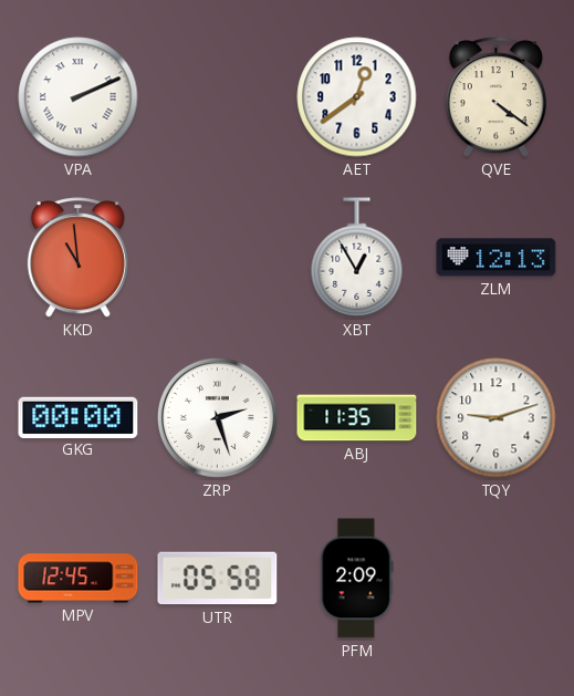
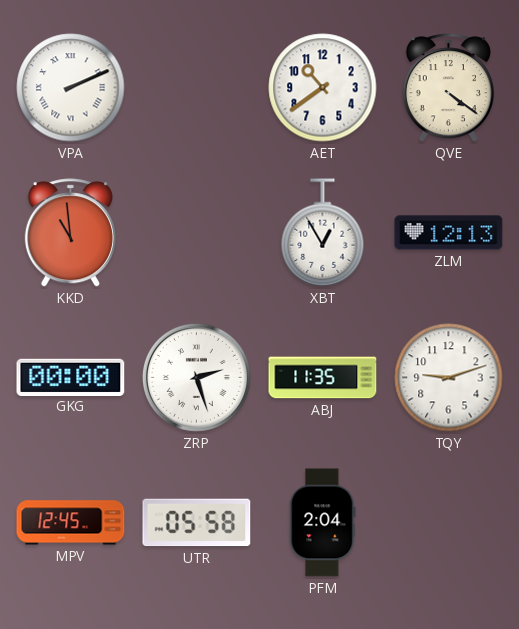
AET: 12:39 -> 10:39 (323, 88)
PFM: 2:09 -> 2:04 (323, 523)
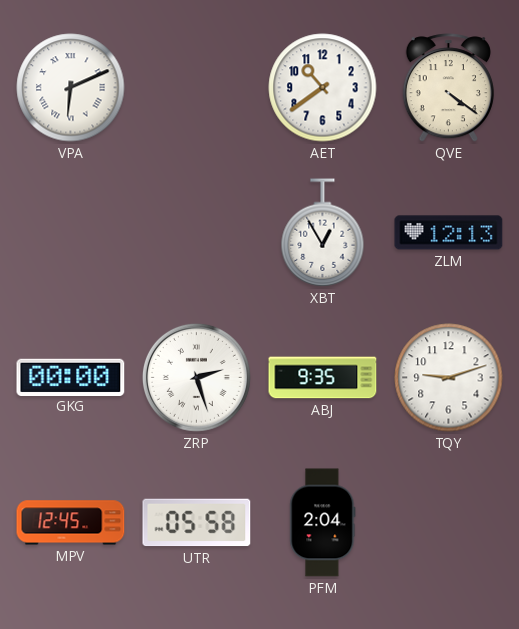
VPA: 2:11 -> 6:11 (71, 88)
KKD: 10:59 -> none (70, 233)
ABJ: 11:35 -> 9:35 (323, 378)
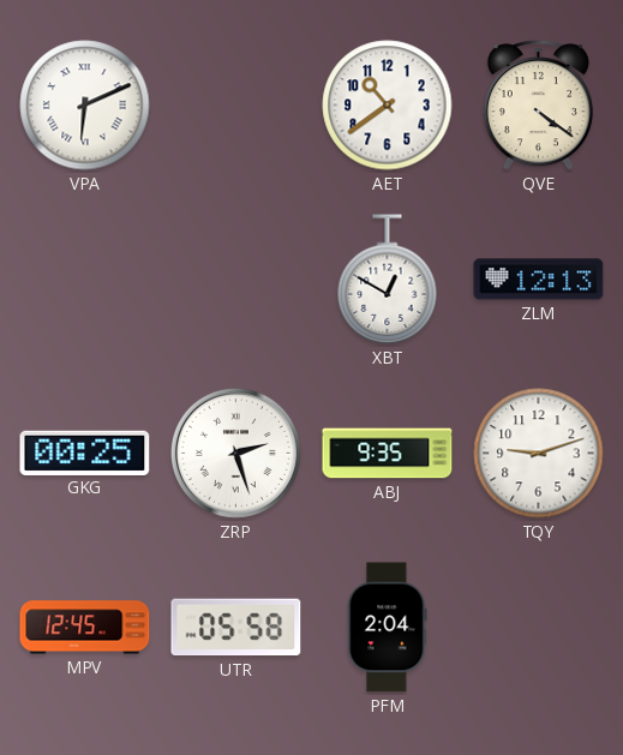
XBT: 12:55 -> 12:50 (388, 280)
GKG: 00:00 -> 00:25 (85, 453)
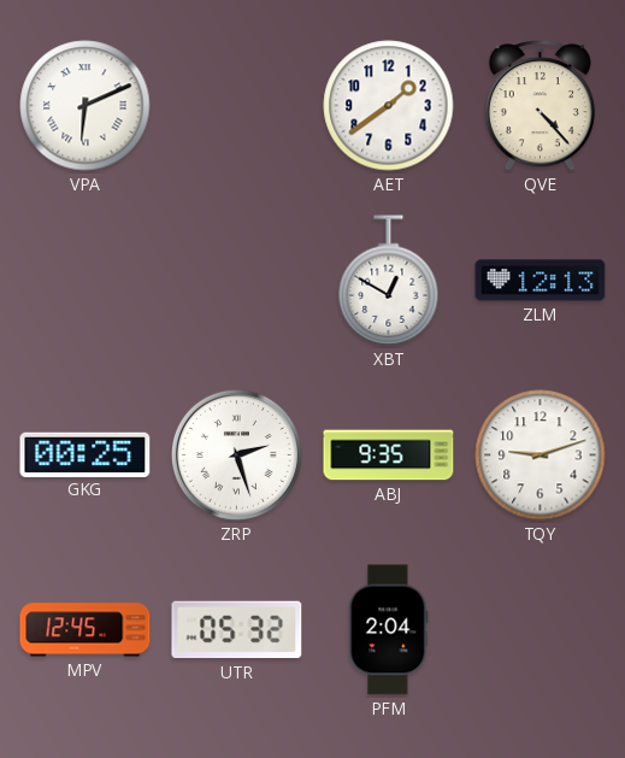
AET: 10:39 -> 1:39 (389, 106)
QVE: 4:21 -> 4:23 (539, 106)
UTR: 05:58 -> 05:32 (237, 630)
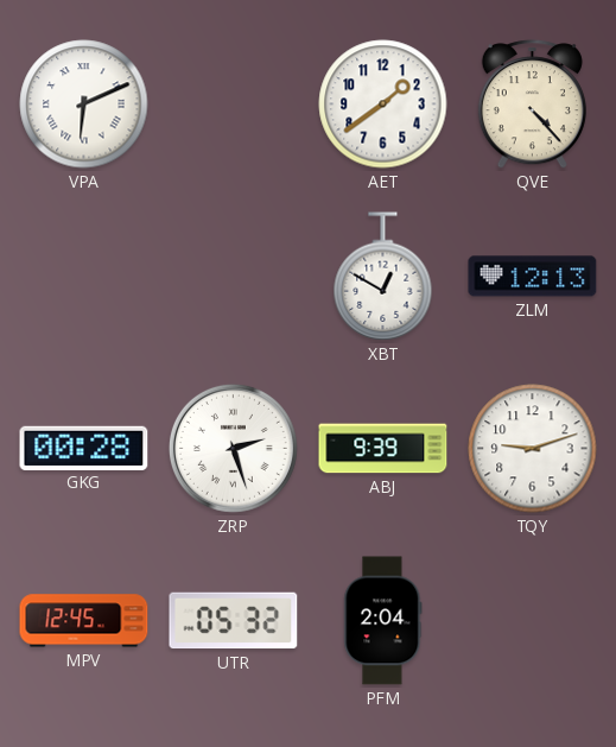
GKG: 00:25 -> 00:28 (84, 448)
ABJ: 9:35 -> 9:39 (383, 449)
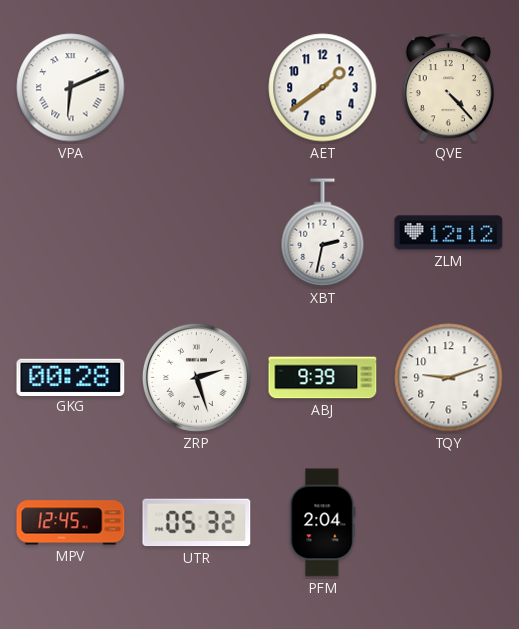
XBT: 12:50 -> 2:32 (323, 233)
ZLM: 12:13 -> 12:12 (449, 233)
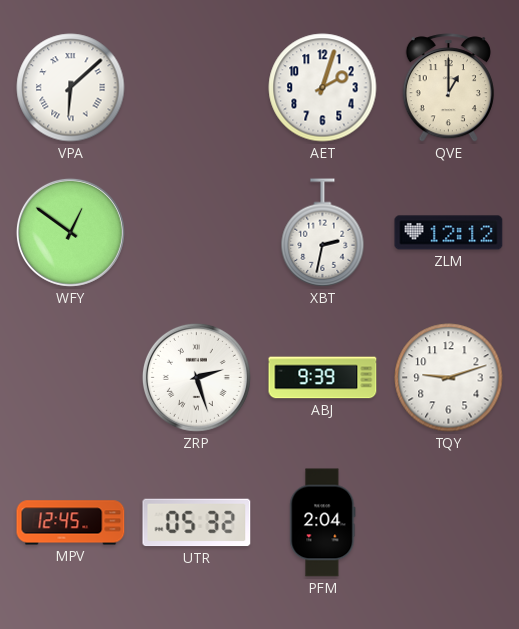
VPA: 6:11 -> 6:08 (71, 88)
AET: 1:39 -> 2:03 (323, 88)
QVE: 4:23 -> 1:00 (448, 88)
WFY: none -> 12:51 (70, 232)
GKG: 00:28 -> none (71, 377)
